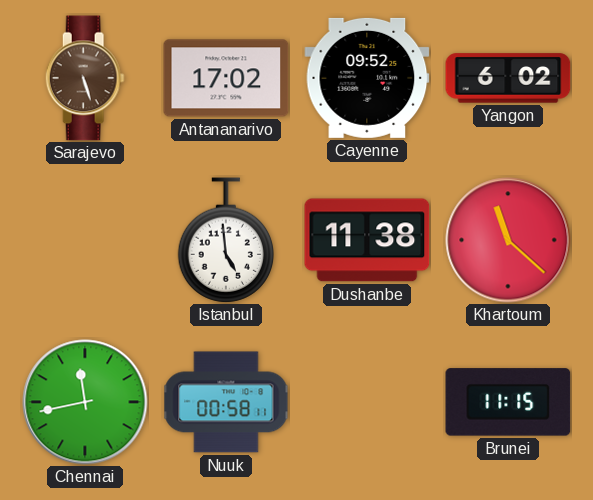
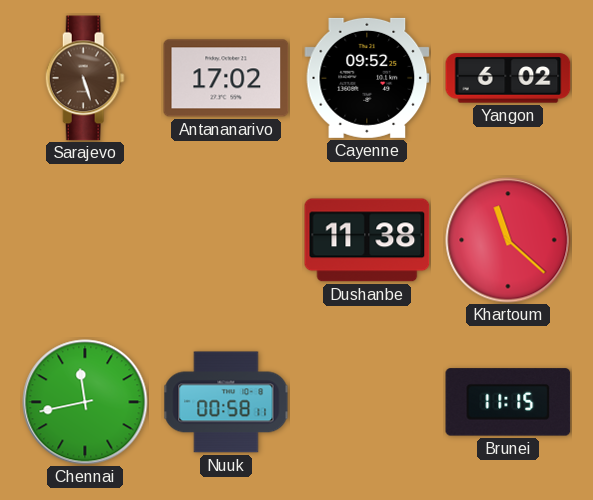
Istanbul: 4:59 -> none (226, 240)
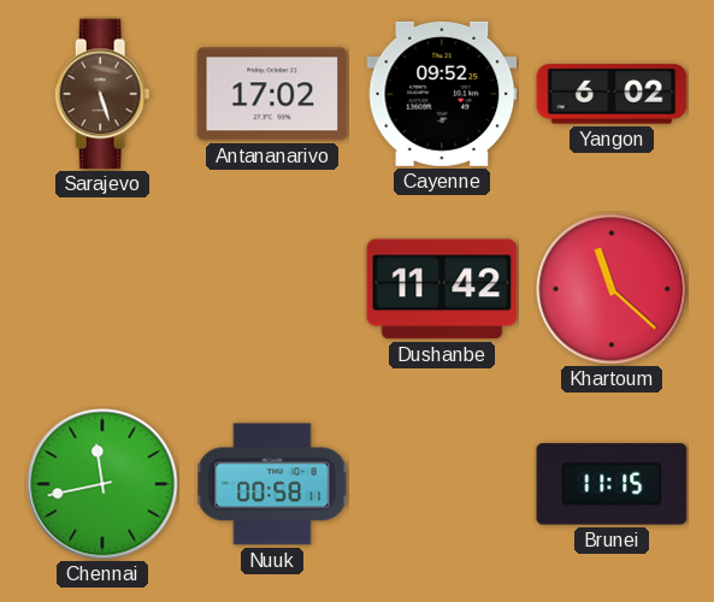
Dushanbe: 11:38 -> 11:42 (442, 289)
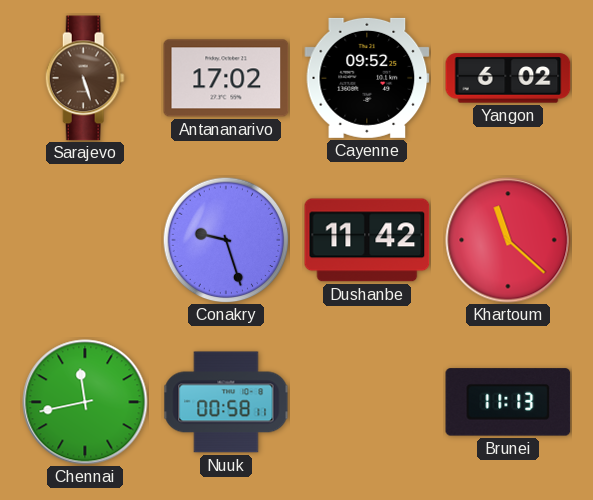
Conakry: none -> 9:27 (226, 240)
Brunei: 11:15 -> 11:13 (508, 402)
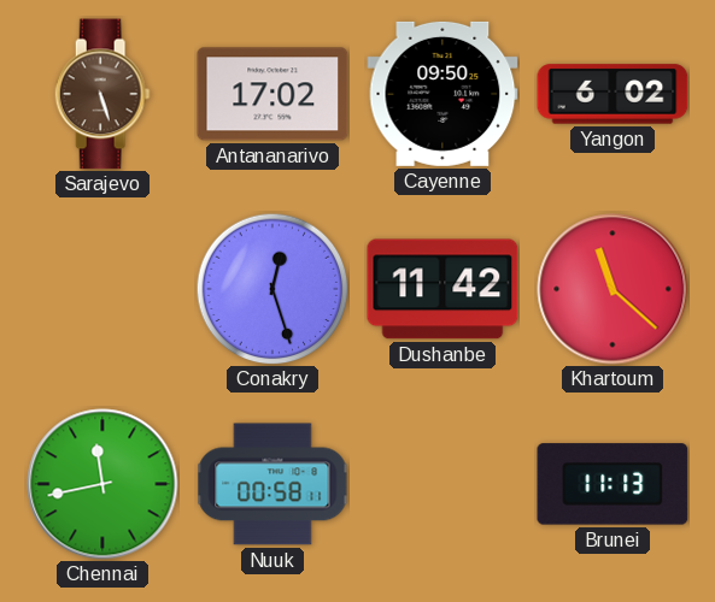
Cayenne: 09:52 -> 09:50 (443, 94)
Conakry: 9:27 -> 12:27 (272, 289)
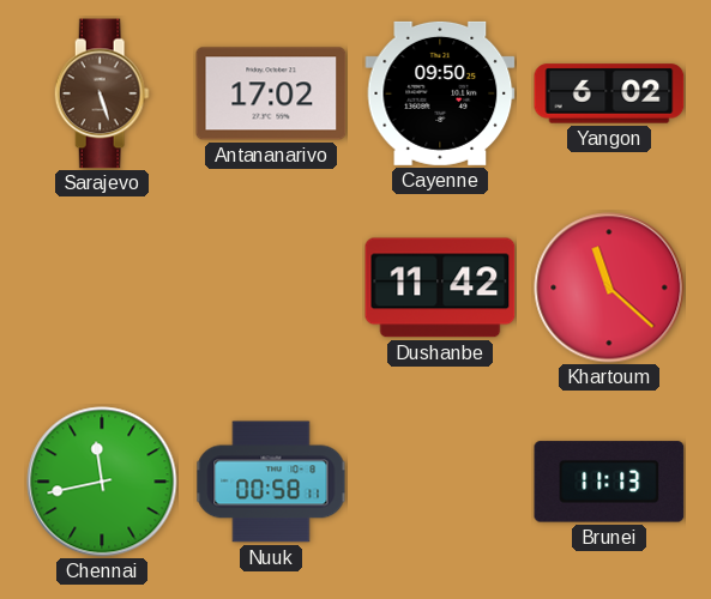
Conakry: 12:27 -> none (272, 289)
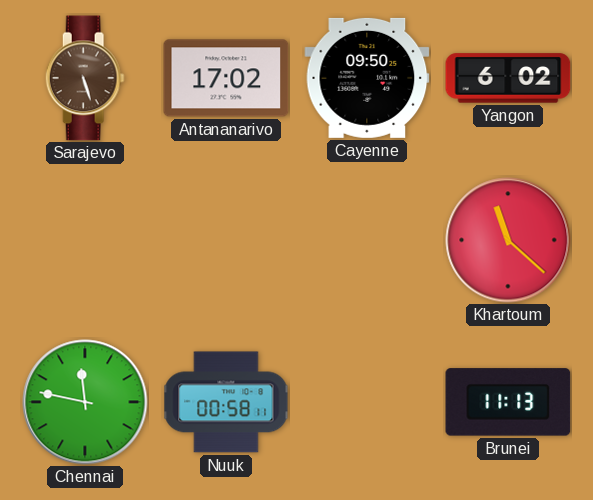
Dushanbe: 11:42 -> none (440, 288)
Chennai: 11:43 -> 11:47 (85, 402)
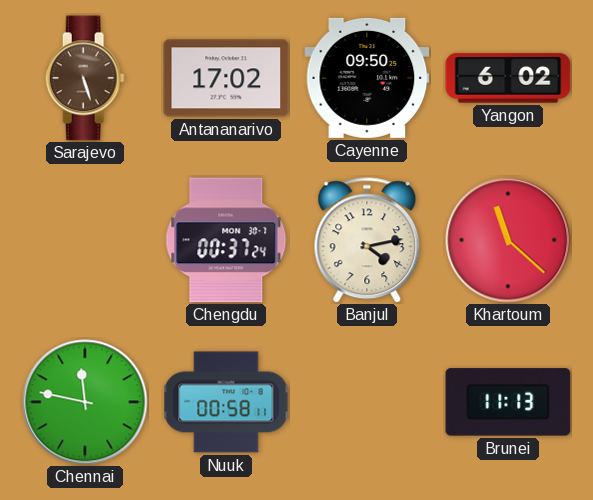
Chengdu: none -> 00:37 (226, 240)
Banjul: none -> 4:13 (367, 240)
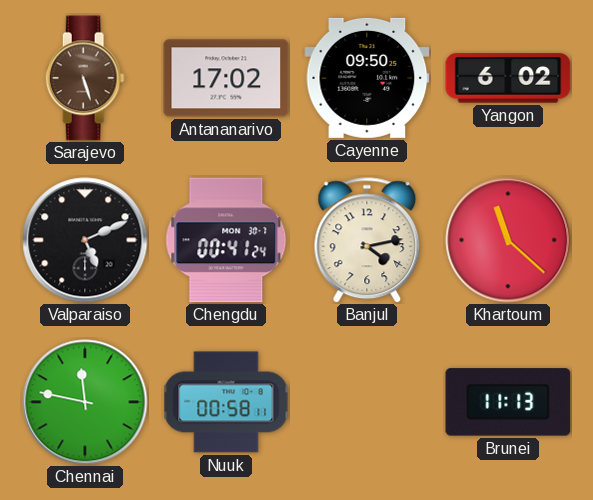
Valparaiso: none -> 5:11 (85, 240)
Chengdu: 00:37 -> 00:41 (226, 240)
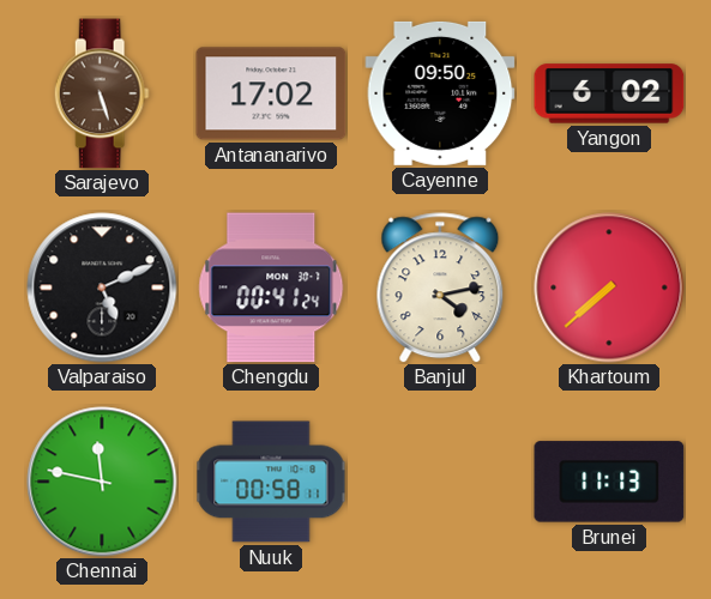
Khartoum: 11:22 -> 7:38 (609, 288)
